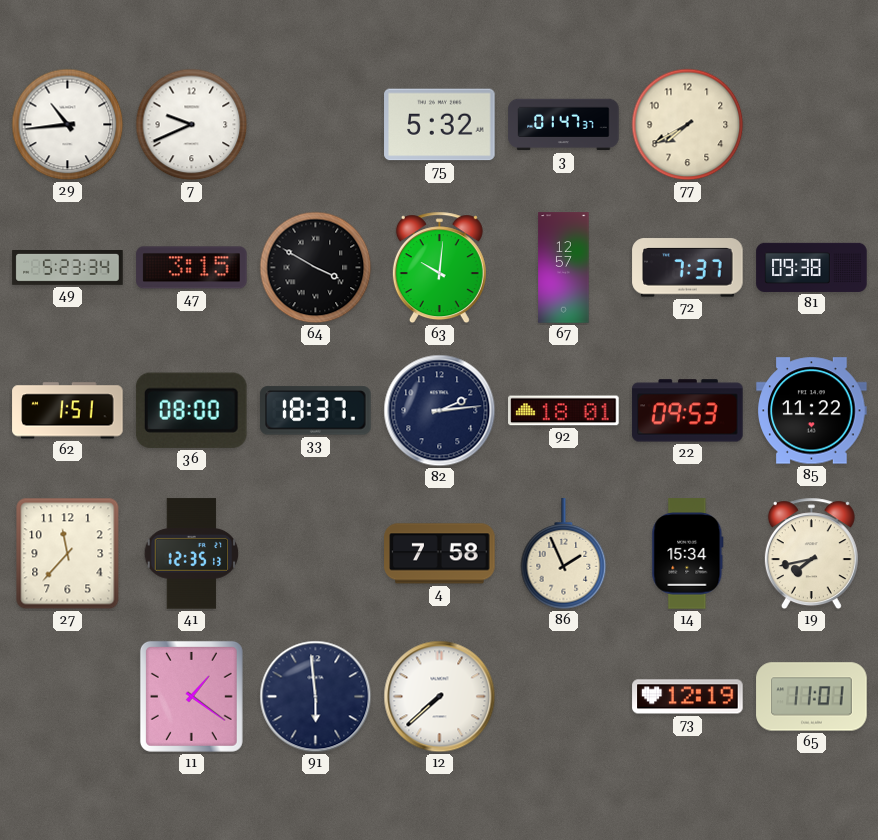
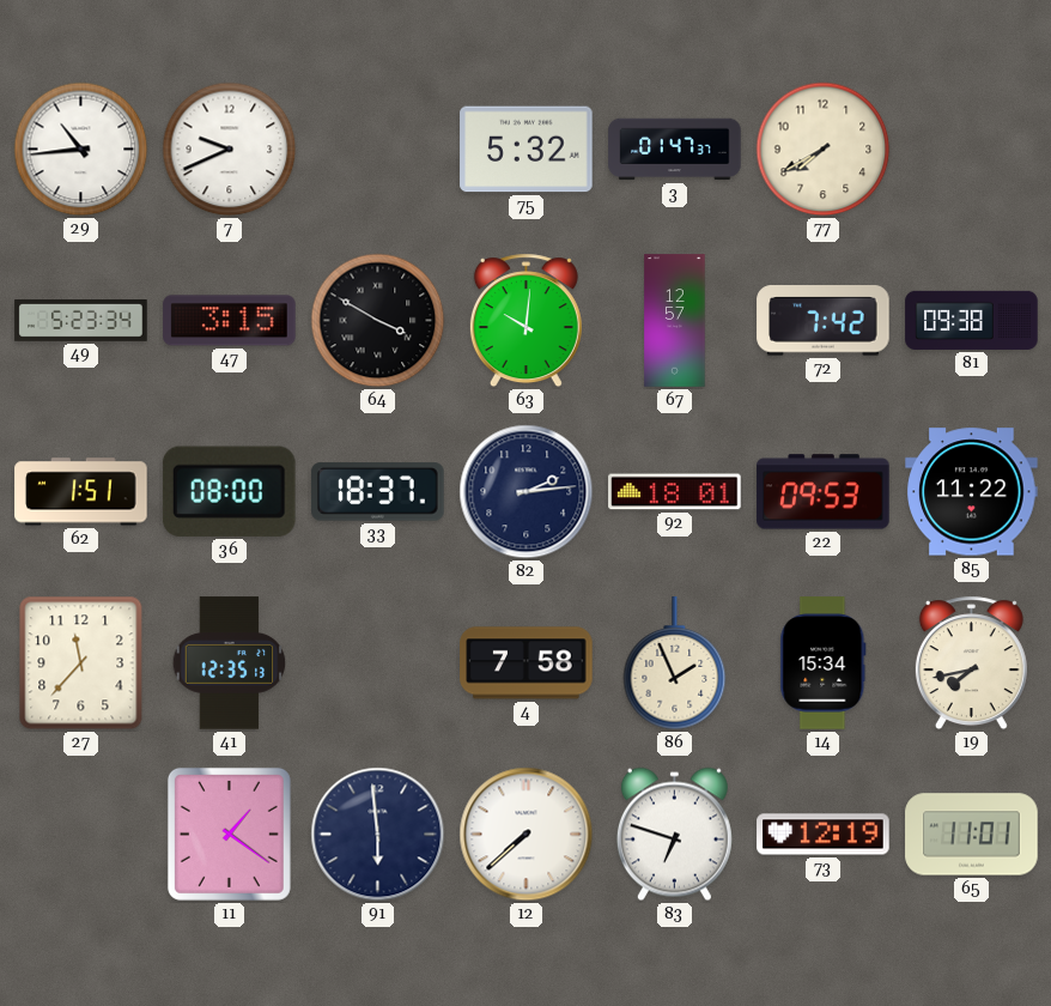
72: 7:37 -> 7:42 (824, 321)
83: none -> 6:48 (674, 835)
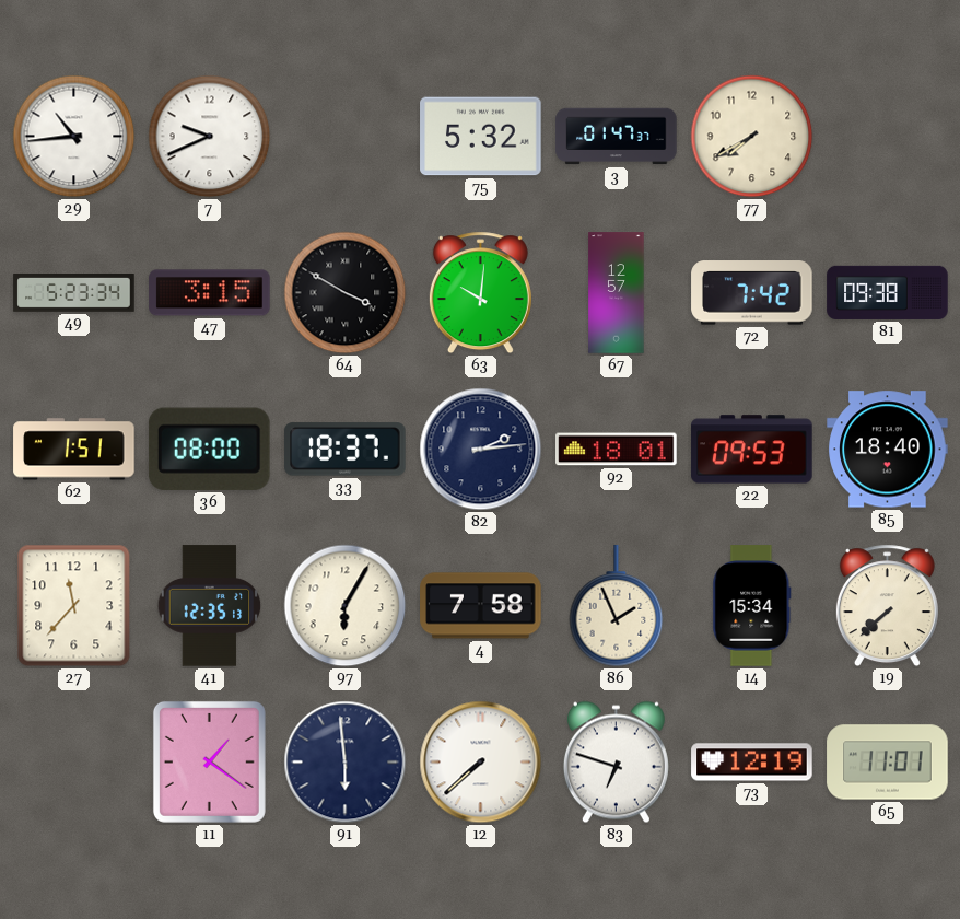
85: 11:22 -> 18:40 (888, 450)
97: none -> 6:05 (346, 606)
19: 7:43 -> 7:38 (887, 606)
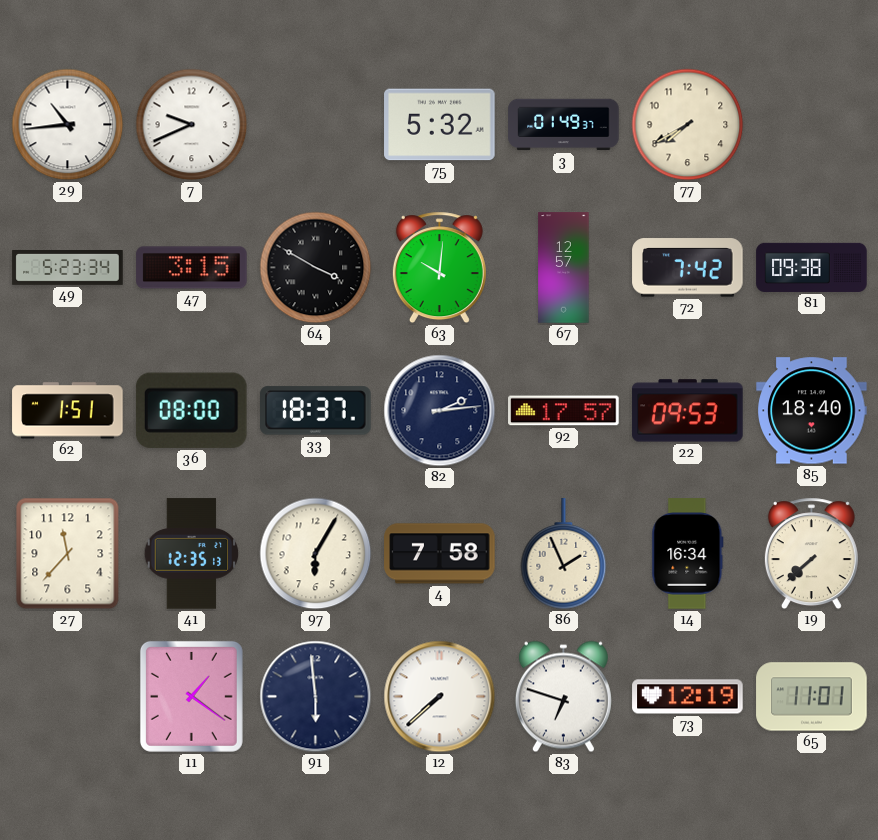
3: 01:47 -> 01:49 (564, 125)
92: 18:01 -> 17:57 (564, 411)
14: 15:34 -> 16:34 (688, 554)
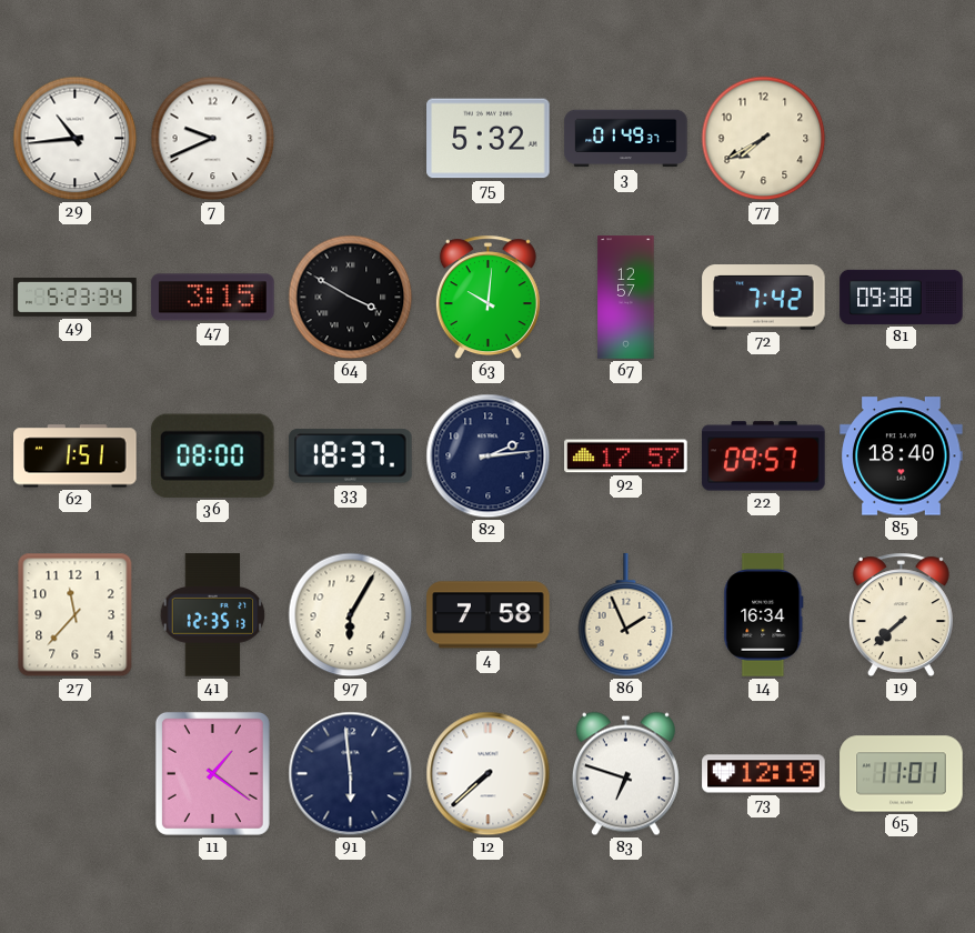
22: 09:53 -> 09:57 (764, 457)
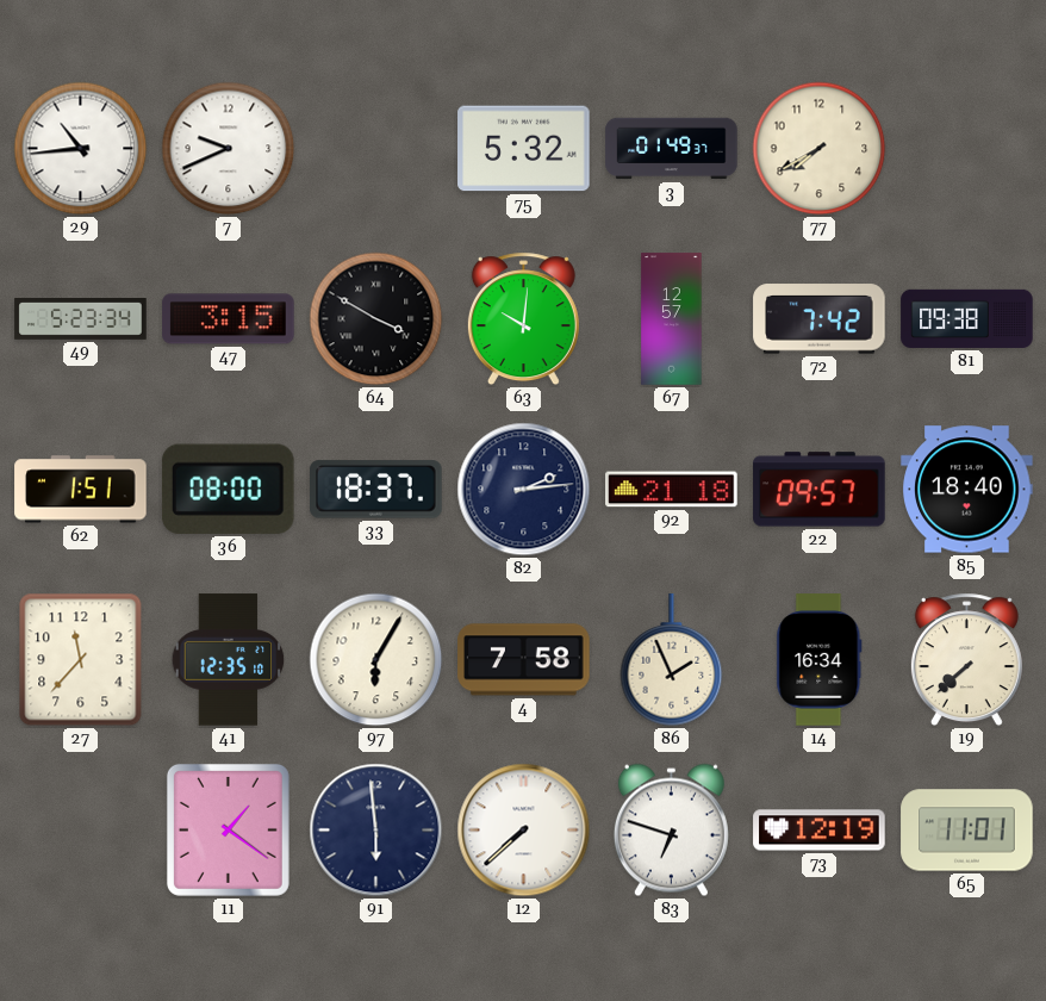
92: 17:57 -> 21:18 (672, 490)
41: 12:35:13 -> 12:35:10 (229, 660)
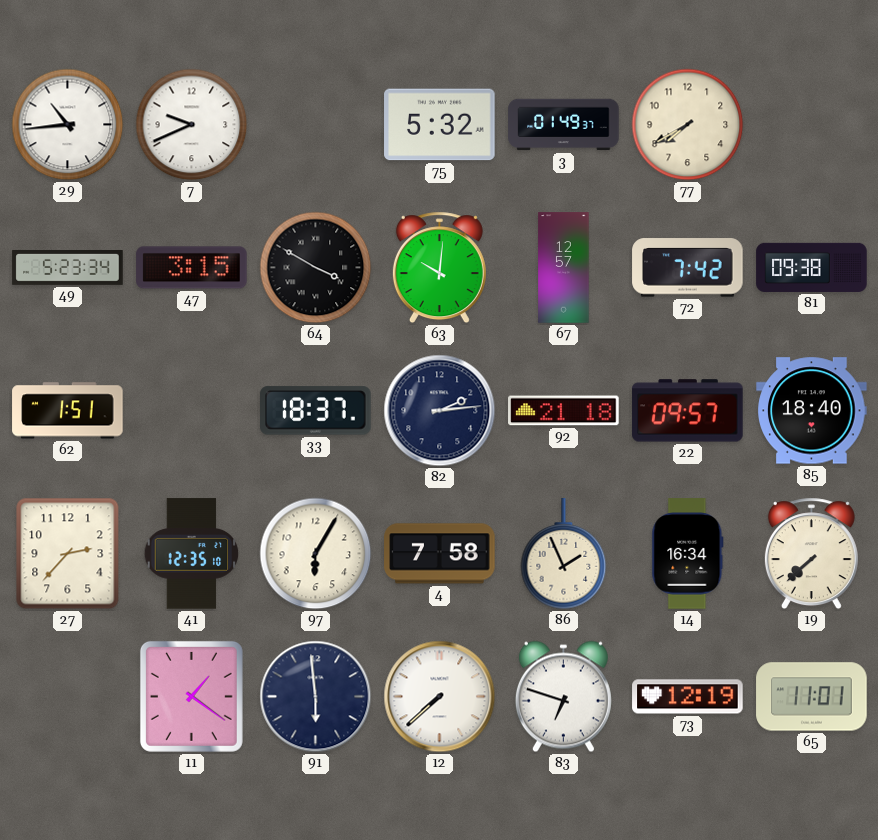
36: 08:00 -> none (228, 489)
27: 11:37 -> 2:37 (68, 554)
